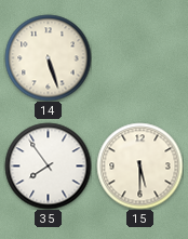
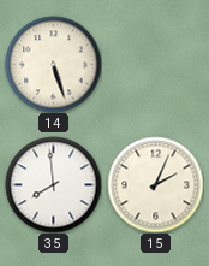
35: 7:54 -> 7:59 (53, 184)
15: 5:30 -> 2:04 (155, 184)
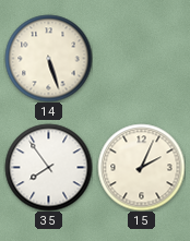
35: 7:59 -> 7:54 (48, 167)
